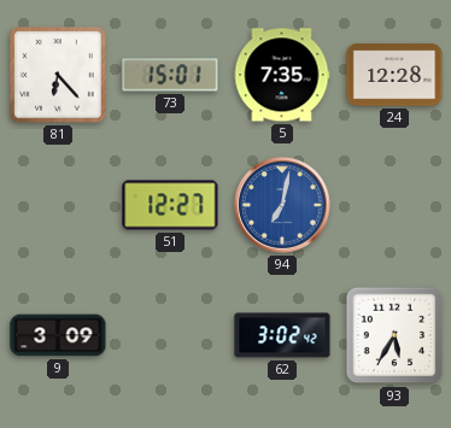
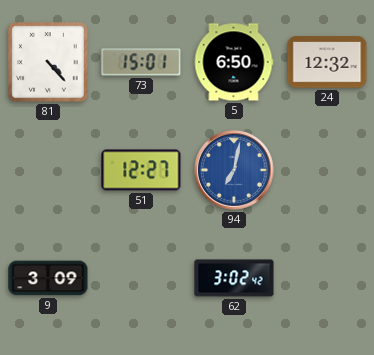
81: 6:23 -> 4:23 (48, 62)
5: 7:35 -> 6:50 (234, 62)
24: 12:28 -> 12:32 (327, 62)
93: 5:35 -> none (394, 335)
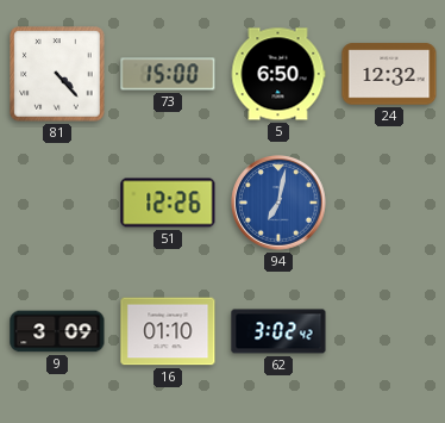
73: 15:01 -> 15:00 (168, 74)
51: 12:27 -> 12:26 (168, 203)
16: none -> 01:10 (168, 331)
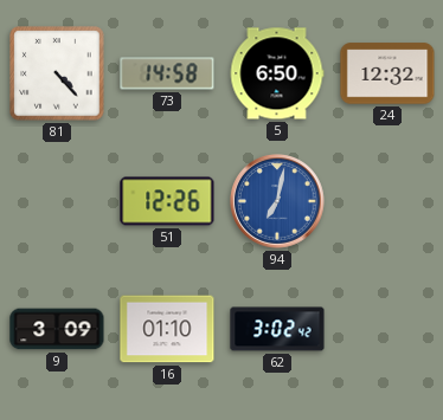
73: 15:00 -> 14:58 (167, 73)
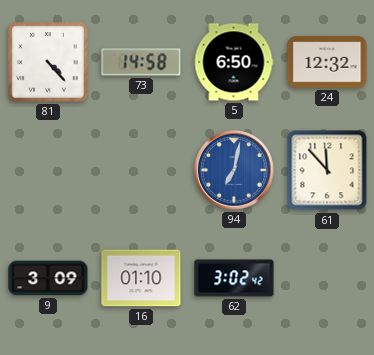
51: 12:26 -> none (167, 201)
61: none -> 11:53 (327, 170)
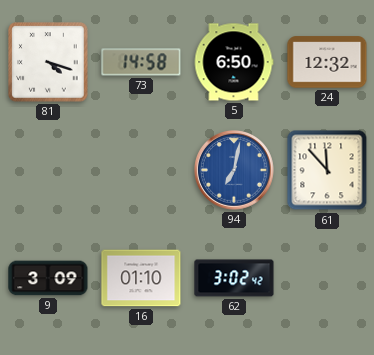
81: 4:23 -> 4:18 (48, 62)
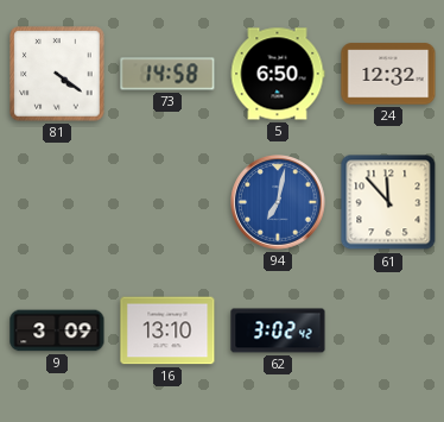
81: 4:18 -> 4:21 (57, 74)
16: 01:10 -> 13:10 (167, 330)
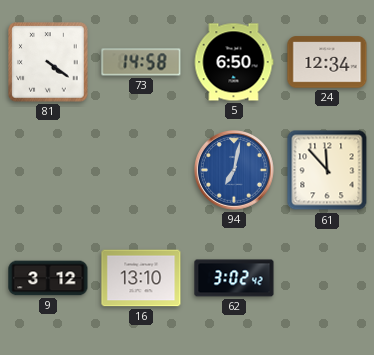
24: 12:32 -> 12:34 (327, 62)
9: 3:09 -> 3:12 (48, 278)
